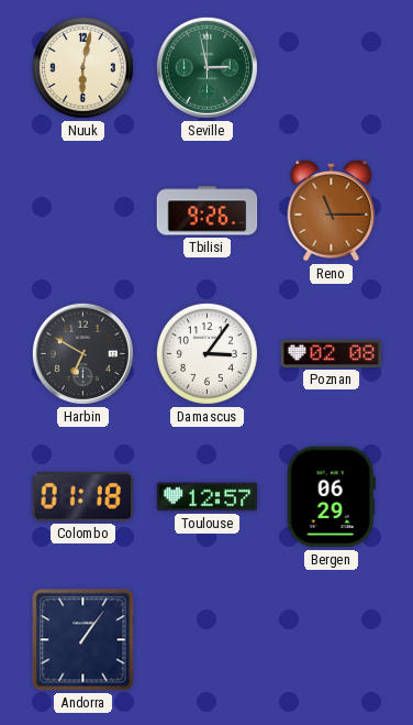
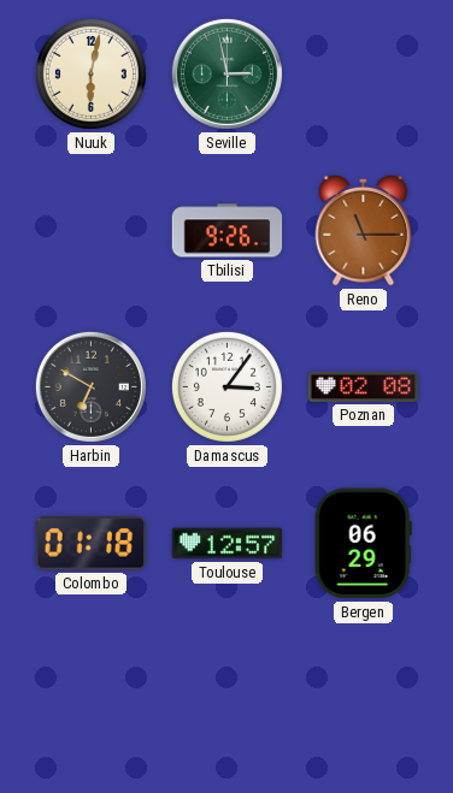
Andorra: 1:06 -> none (83, 640)
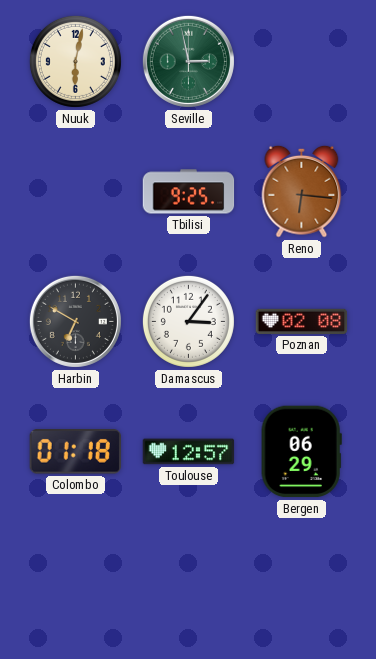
Tbilisi: 9:26 -> 9:25 (189, 192)
Reno: 11:15 -> 6:16 (302, 191)
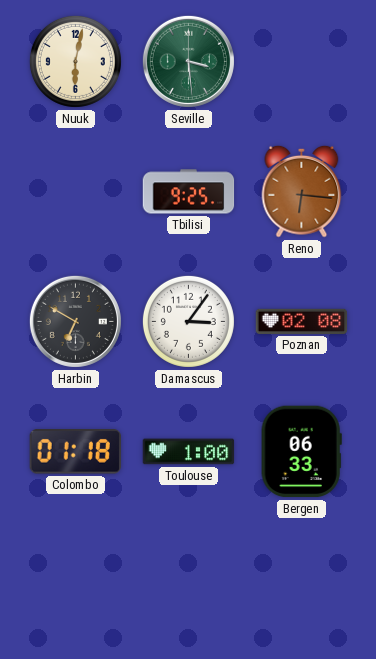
Seville: 2:58 -> 3:29 (188, 61)
Toulouse: 12:57 -> 1:00 (189, 452)
Bergen: 06:29 -> 06:33 (301, 452)
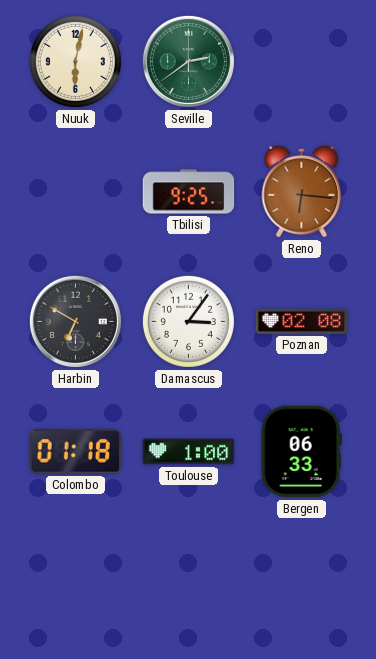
Seville: 3:29 -> 2:39 (188, 61)
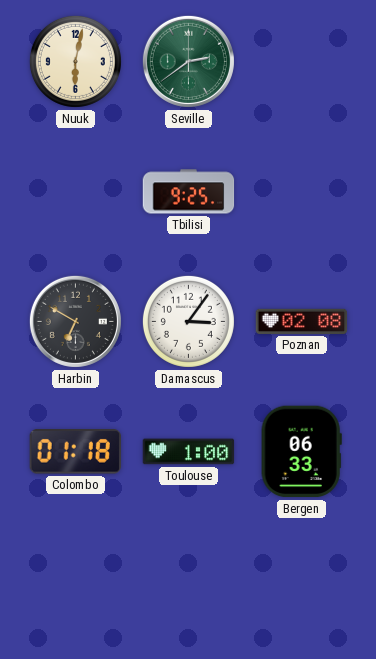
Reno: 6:16 -> none (302, 191)
